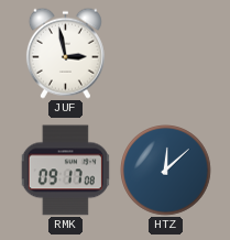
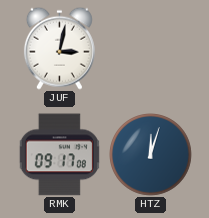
JUF: 2:58 -> 3:02 (59, 48)
HTZ: 12:08 -> 12:03 (151, 155)
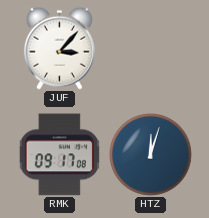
JUF: 3:02 -> 3:07 (59, 48)
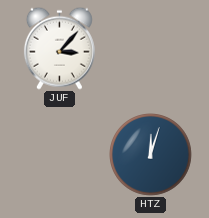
RMK: 09:17 -> none (59, 155)
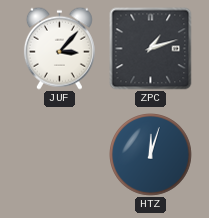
ZPC: none -> 1:12 (151, 49)
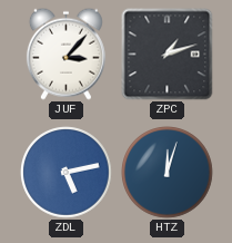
ZDL: none -> 5:13 (67, 173)
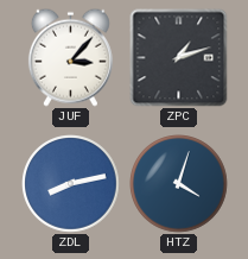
ZDL: 5:13 -> 8:13 (71, 184)
HTZ: 12:03 -> 4:03 (179, 184)
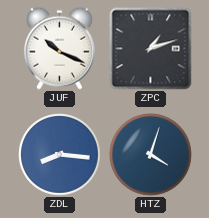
JUF: 3:07 -> 10:19 (59, 48)
ZDL: 8:13 -> 8:16 (60, 155)
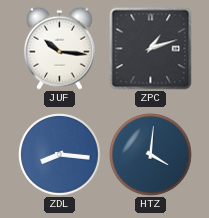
JUF: 10:19 -> 10:16 (59, 48)
HTZ: 4:03 -> 4:01 (151, 155)
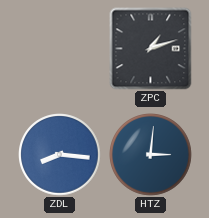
JUF: 10:16 -> none (59, 48)
HTZ: 4:01 -> 3:01 (151, 155)
